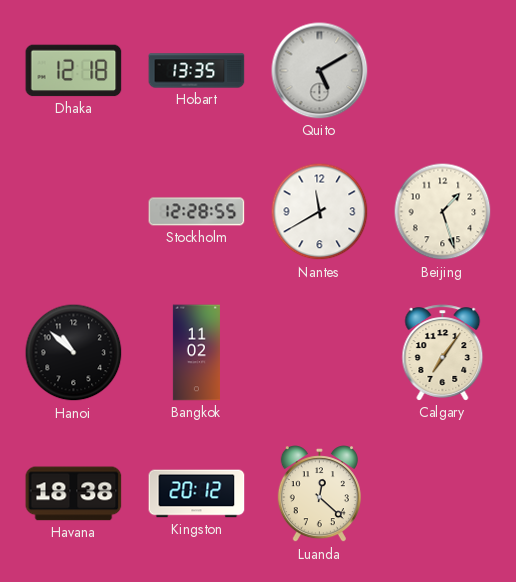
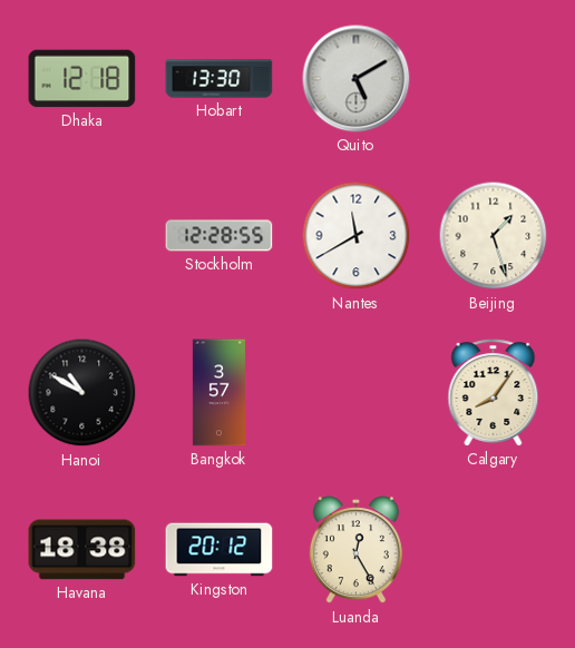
Hobart: 13:35 -> 13:30 (220, 79)
Hanoi: 10:52 -> 10:50 (82, 393)
Bangkok: 11:02 -> 3:57 (218, 393)
Calgary: 7:06 -> 8:06 (494, 393)
Luanda: 12:22 -> 12:25 (355, 550)
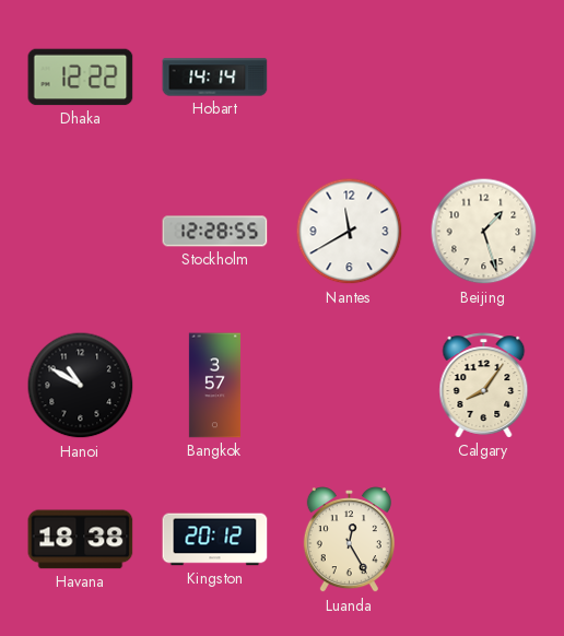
Dhaka: 12:18 -> 12:22 (81, 78)
Hobart: 13:30 -> 14:14 (215, 78)
Quito: 5:10 -> none (357, 79)
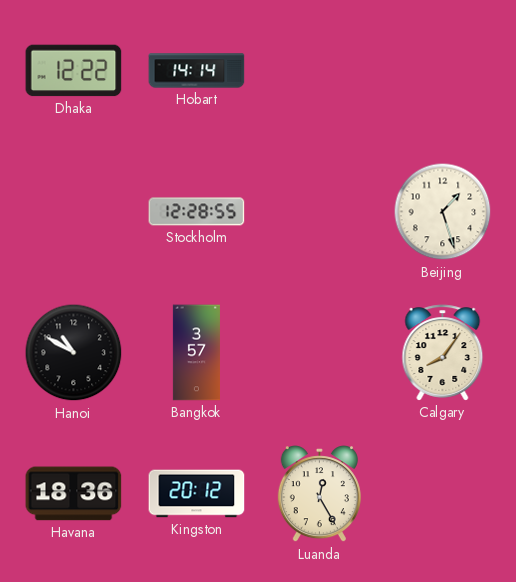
Nantes: 11:40 -> none (350, 232)
Havana: 18:38 -> 18:36 (74, 494)
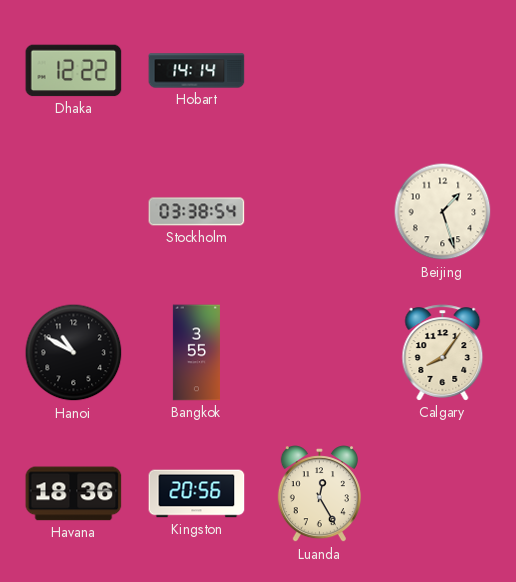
Stockholm: 12:28 -> 03:38 (197, 212)
Bangkok: 3:57 -> 3:55 (196, 353)
Kingston: 20:12 -> 20:56 (197, 494)
